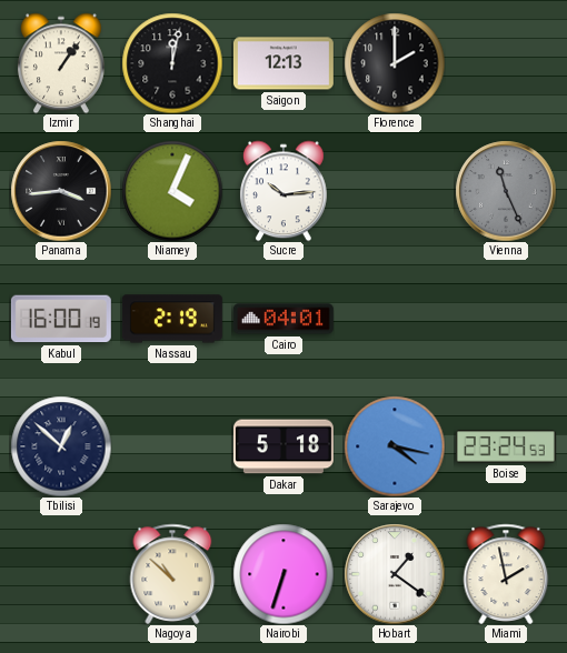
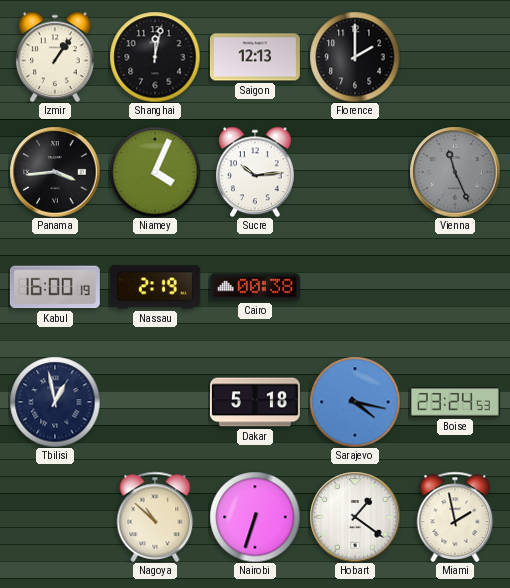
Cairo: 04:01 -> 00:38 (255, 287)
Tbilisi: 12:52 -> 12:58 (55, 402)
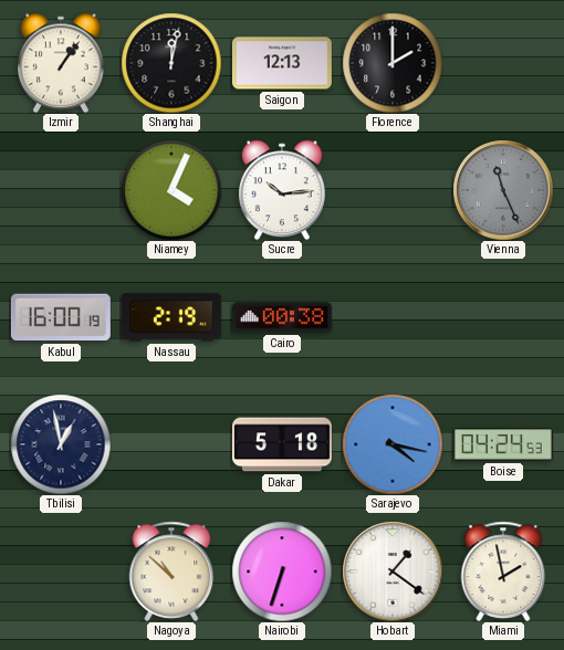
Panama: 3:44 -> none (55, 172)
Boise: 23:24 -> 04:24 (503, 444)
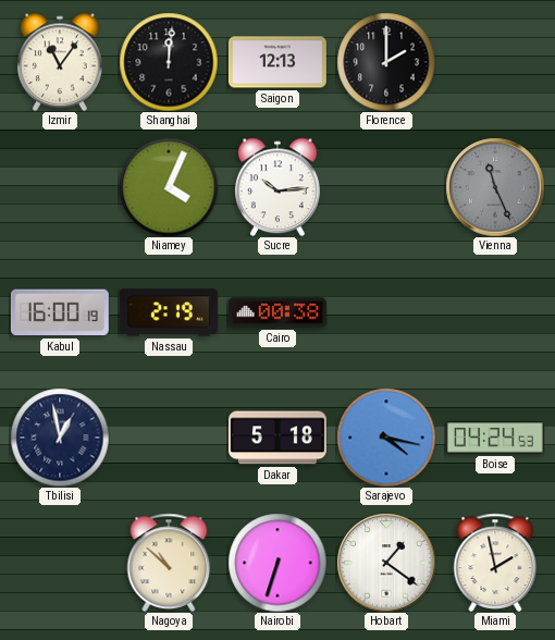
Izmir: 1:06 -> 11:06 (60, 62)
Shanghai: 12:02 -> 12:01 (169, 62)
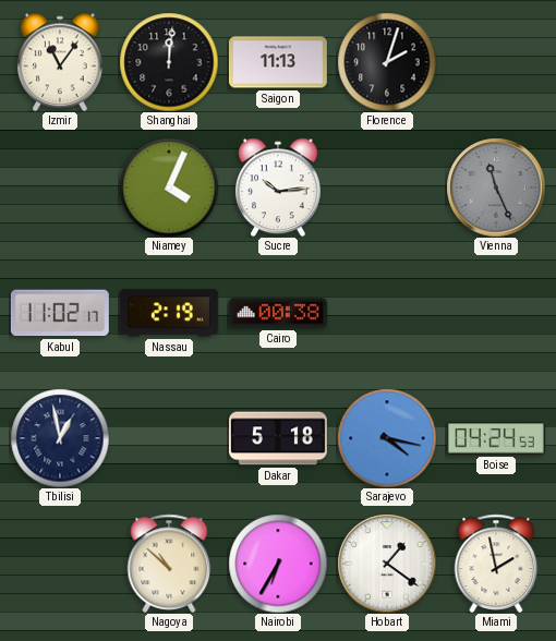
Saigon: 12:13 -> 11:13 (278, 62)
Florence: 2:00 -> 2:03 (387, 62)
Kabul: 16:00 -> 11:02 (60, 313)
Nairobi: 6:33 -> 6:35 (278, 564)
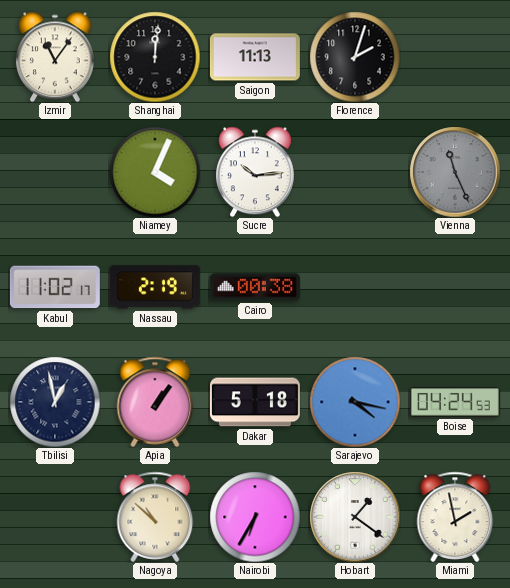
Apia: none -> 1:06 (155, 402)
